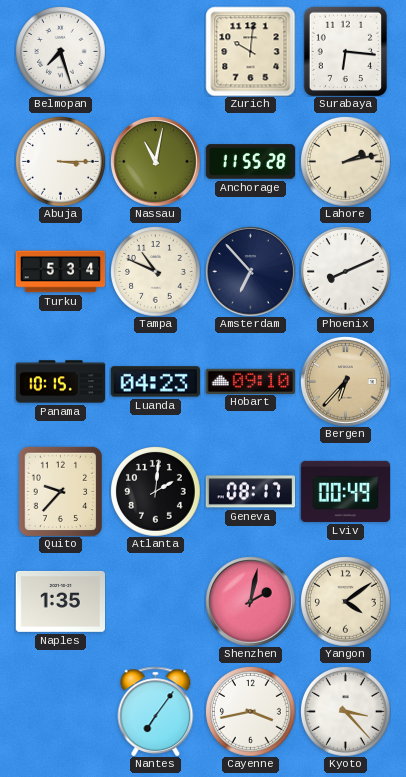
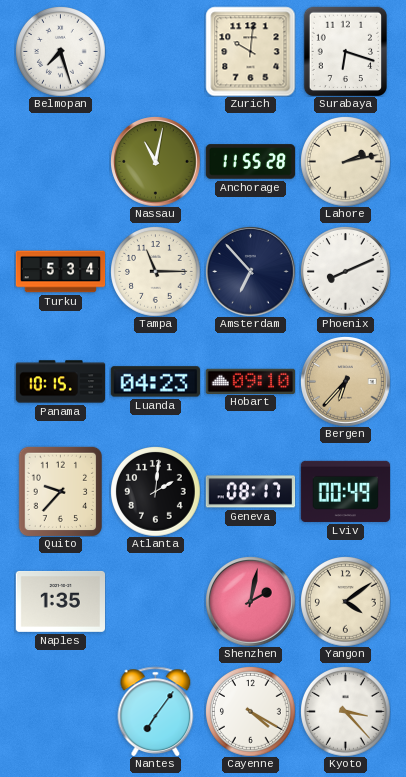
Surabaya: 6:16 -> 6:18 (345, 51)
Abuja: 3:15 -> none (61, 162)
Tampa: 10:49 -> 11:15 (156, 272)
Cayenne: 3:43 -> 4:20 (251, 712)
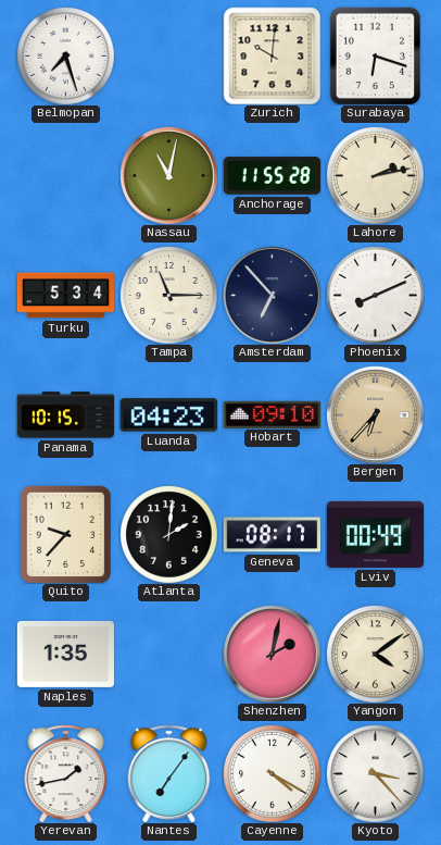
Yerevan: none -> 1:43 (66, 773)
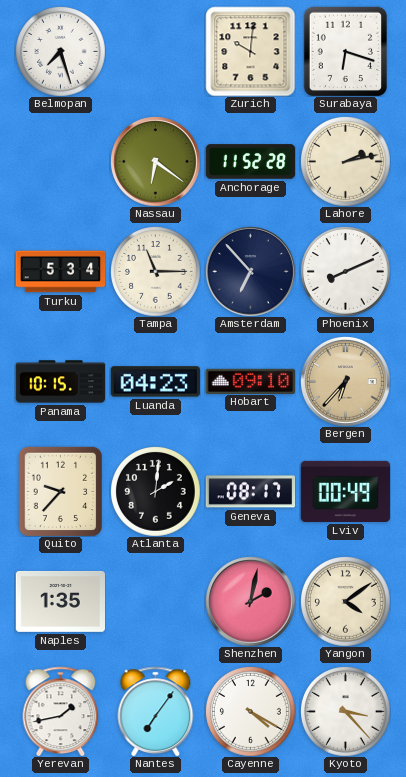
Nassau: 11:02 -> 6:21 (156, 162)
Anchorage: 11:55 -> 11:52 (250, 162)
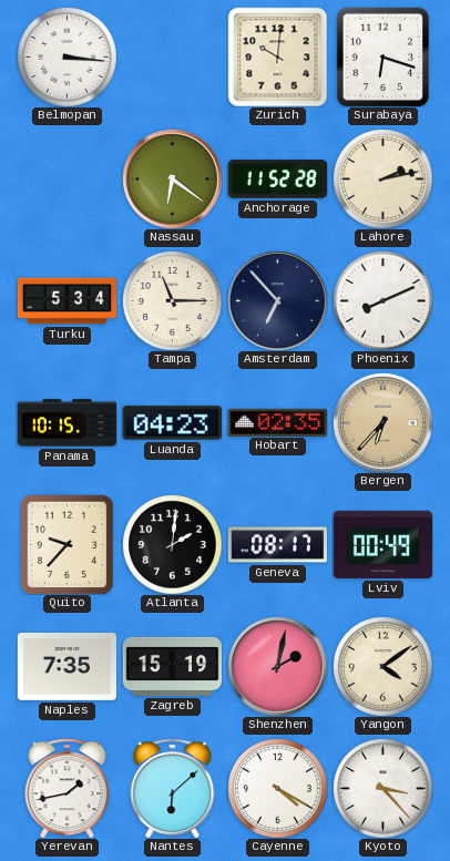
Belmopan: 7:27 -> 3:16 (68, 58)
Hobart: 09:10 -> 02:35 (277, 422)
Naples: 1:35 -> 7:35 (67, 666)
Zagreb: none -> 15:19 (172, 666)
Nantes: 7:06 -> 6:08 (173, 788)
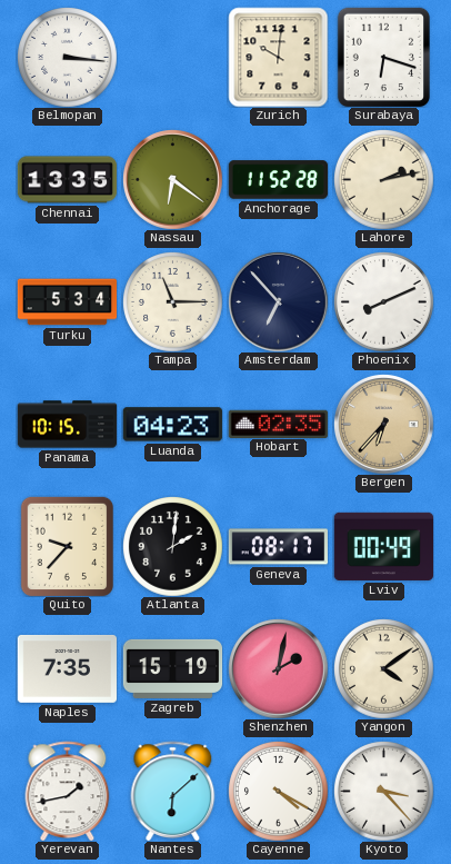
Chennai: none -> 13:35 (67, 180)
